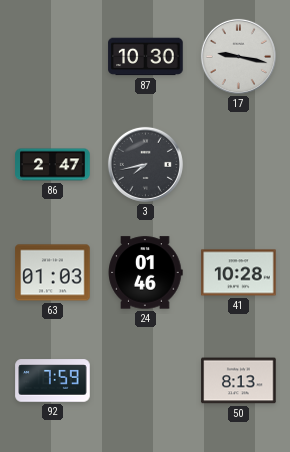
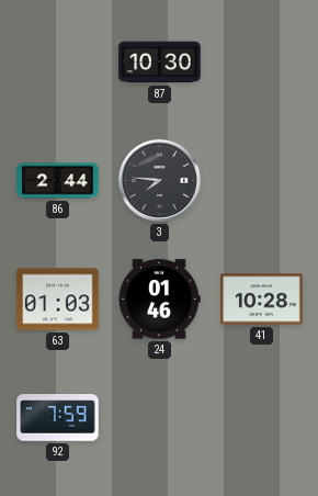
17: 9:17 -> none (238, 56)
86: 2:47 -> 2:44 (58, 181)
3: 7:43 -> 7:46 (159, 180)
50: 8:13 -> none (239, 381)
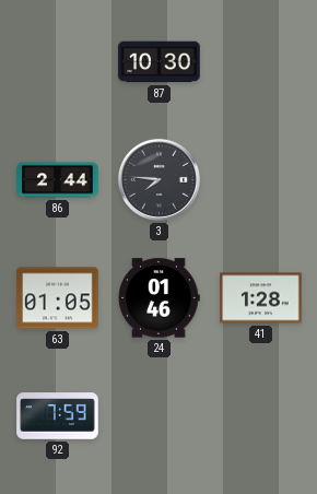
63: 01:03 -> 01:05 (58, 298)
41: 10:28 -> 1:28 (261, 298)
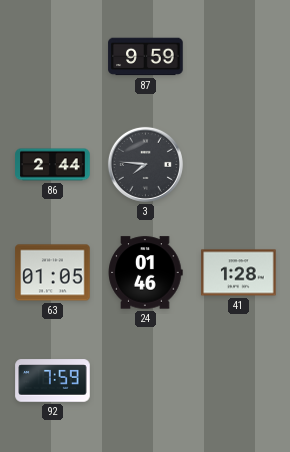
87: 10:30 -> 9:59 (146, 57)
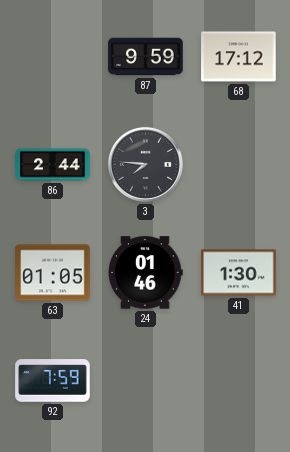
68: none -> 17:12 (239, 57)
41: 1:28 -> 1:30 (239, 273)
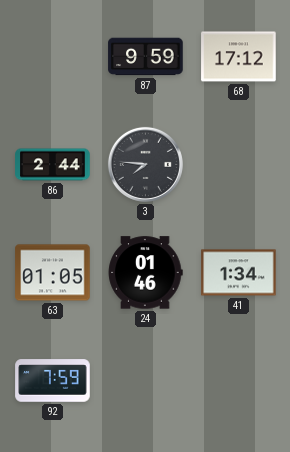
41: 1:30 -> 1:34 (239, 273)
